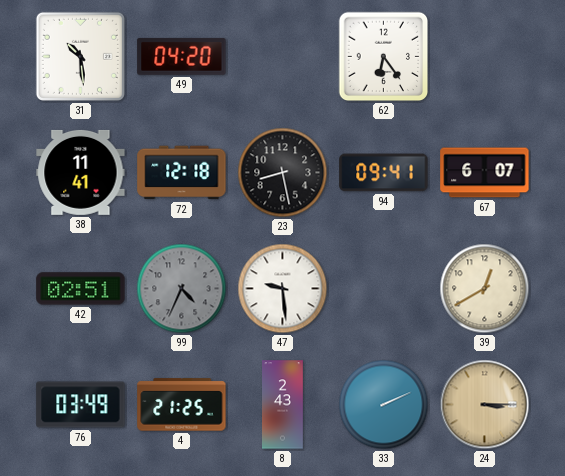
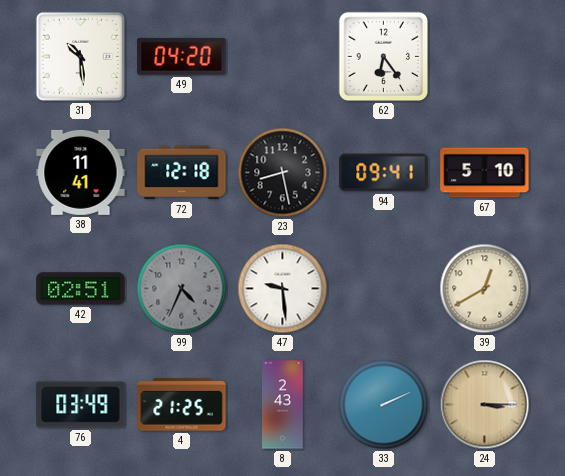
67: 6:07 -> 5:10 (485, 173)
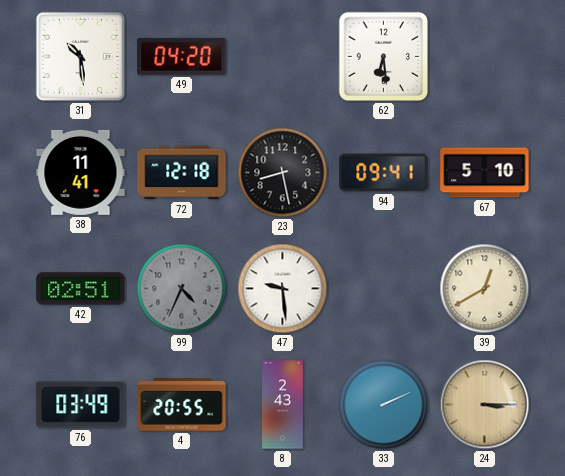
62: 6:24 -> 6:29 (384, 57)
4: 21:25 -> 20:55 (182, 405)
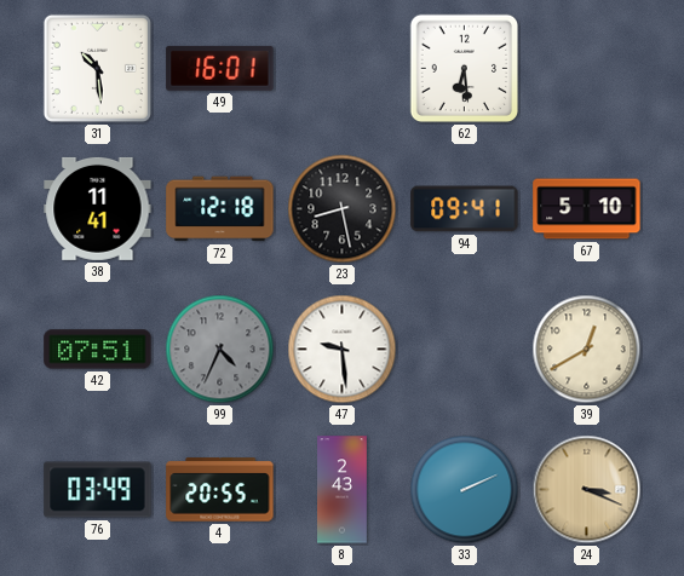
49: 04:20 -> 16:01 (220, 68)
42: 02:51 -> 07:51 (98, 350)
24: 3:15 -> 3:19 (587, 490)
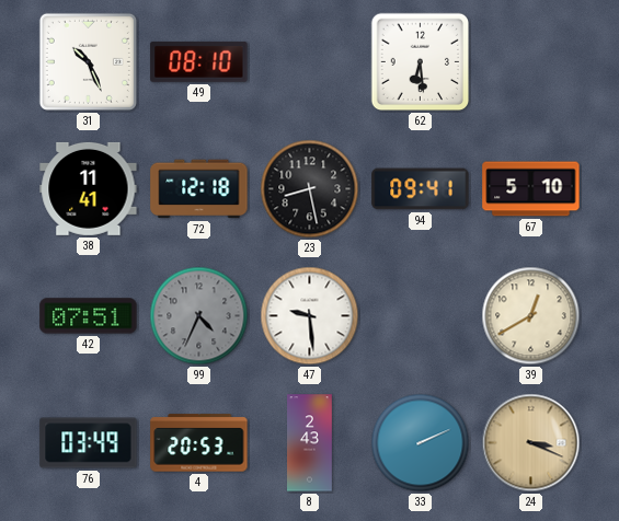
31: 10:29 -> 10:26 (88, 61)
49: 16:01 -> 08:10 (199, 61)
4: 20:55 -> 20:53 (199, 443)
